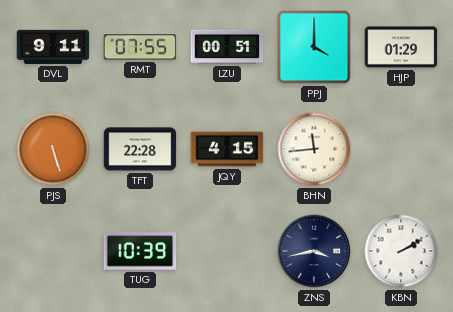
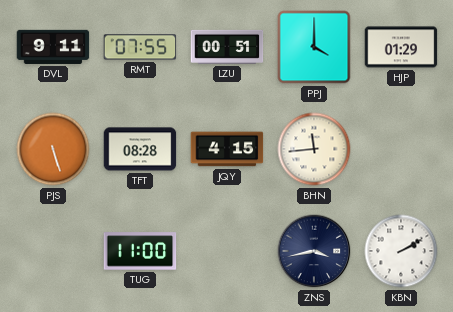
TFT: 22:28 -> 08:28 (140, 149)
TUG: 10:39 -> 11:00 (140, 251)
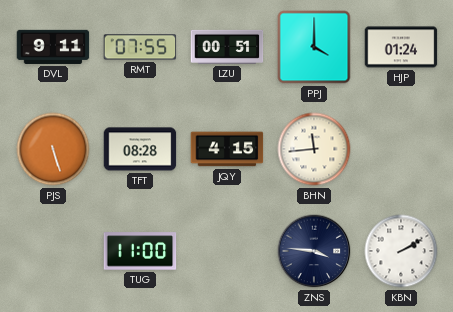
HJP: 01:29 -> 01:24 (401, 47)
ZNS: 3:43 -> 3:46 (314, 251)
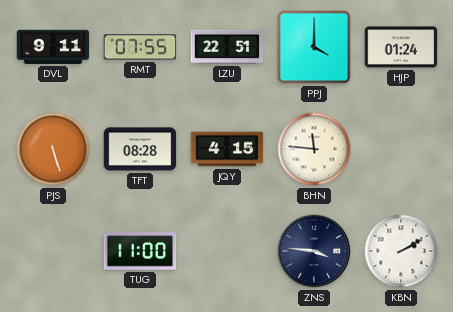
LZU: 00:51 -> 22:51 (227, 47)
BHN: 11:44 -> 11:46 (314, 149)
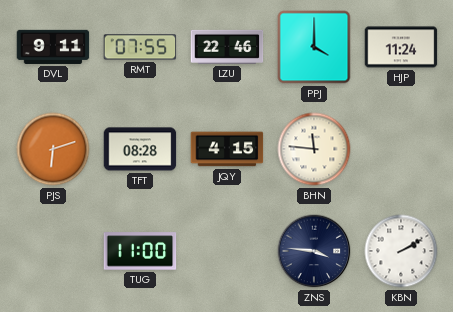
LZU: 22:51 -> 22:46 (227, 47)
HJP: 01:24 -> 11:24 (401, 47)
PJS: 5:27 -> 6:12 (53, 149)
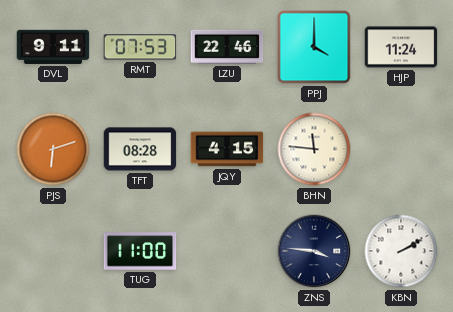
RMT: 07:55 -> 07:53 (140, 47)
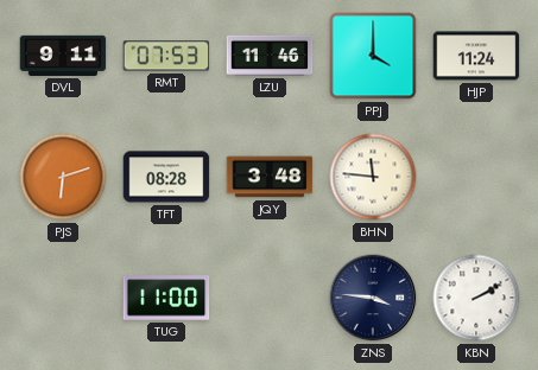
LZU: 22:46 -> 11:46 (270, 56)
JQY: 4:15 -> 3:48 (270, 177)
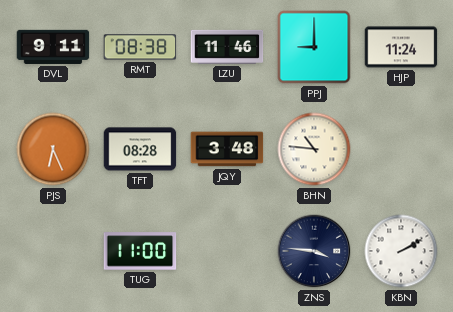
RMT: 07:53 -> 08:38 (140, 47)
PPJ: 4:00 -> 9:00 (314, 47)
PJS: 6:12 -> 6:26 (53, 149)
BHN: 11:46 -> 10:46 (314, 149)
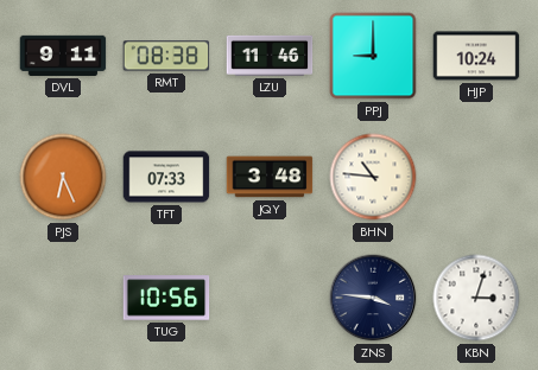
HJP: 11:24 -> 10:24 (476, 56)
TFT: 08:28 -> 07:33 (166, 177)
TUG: 11:00 -> 10:56 (166, 298)
KBN: 2:10 -> 3:03 (476, 298)
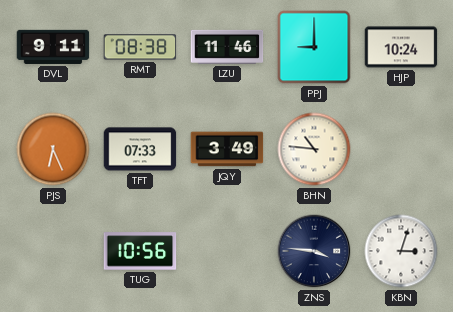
JQY: 3:48 -> 3:49 (227, 149)
